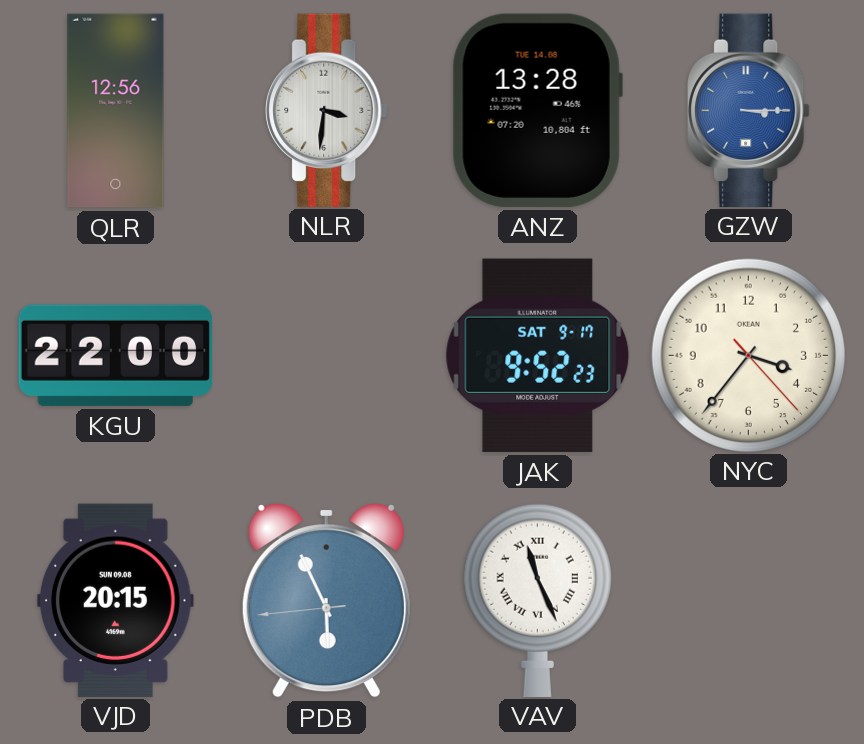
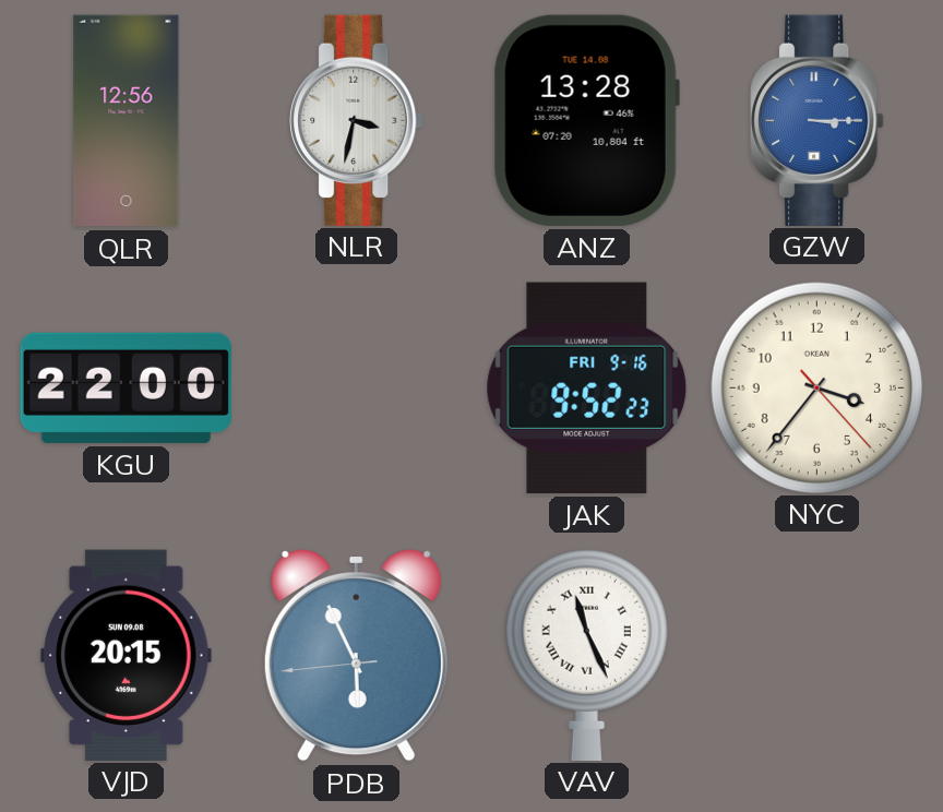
NLR: 3:31 -> 3:32 (357, 120)
JAK date: SAT 9-17 -> FRI 9-16 (587, 387)
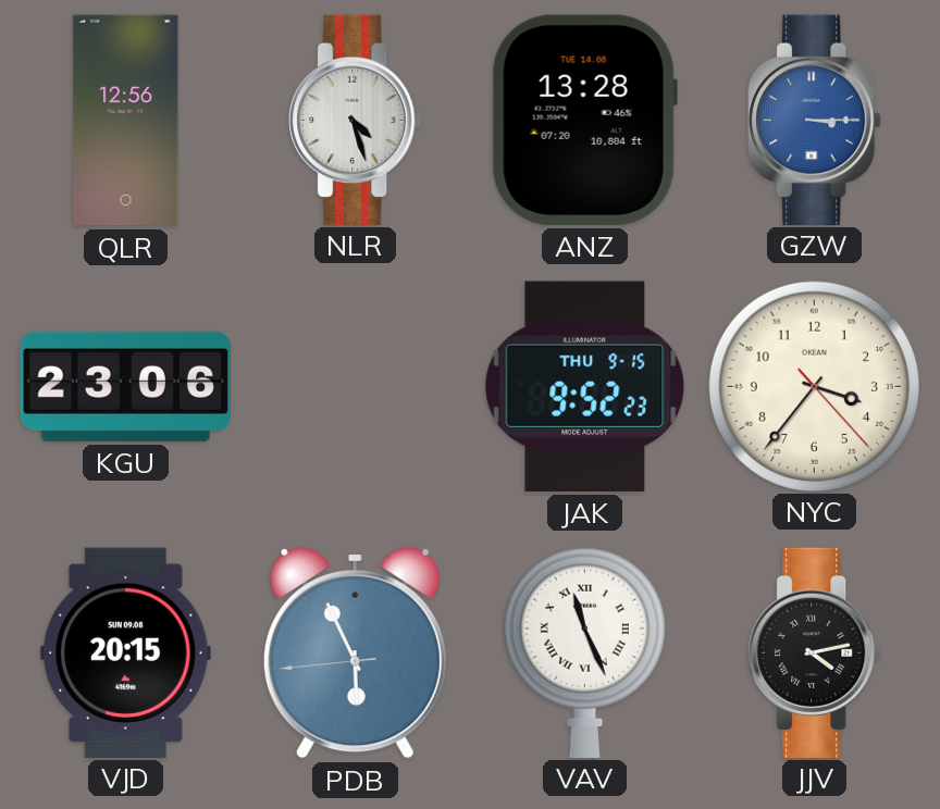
NLR: 3:32 -> 4:27 (356, 120)
KGU: 22:00 -> 23:06 (125, 386)
JAK date: FRI 9-16 -> THU 9-15 (585, 386)
JJV: none -> 4:13 (815, 652)
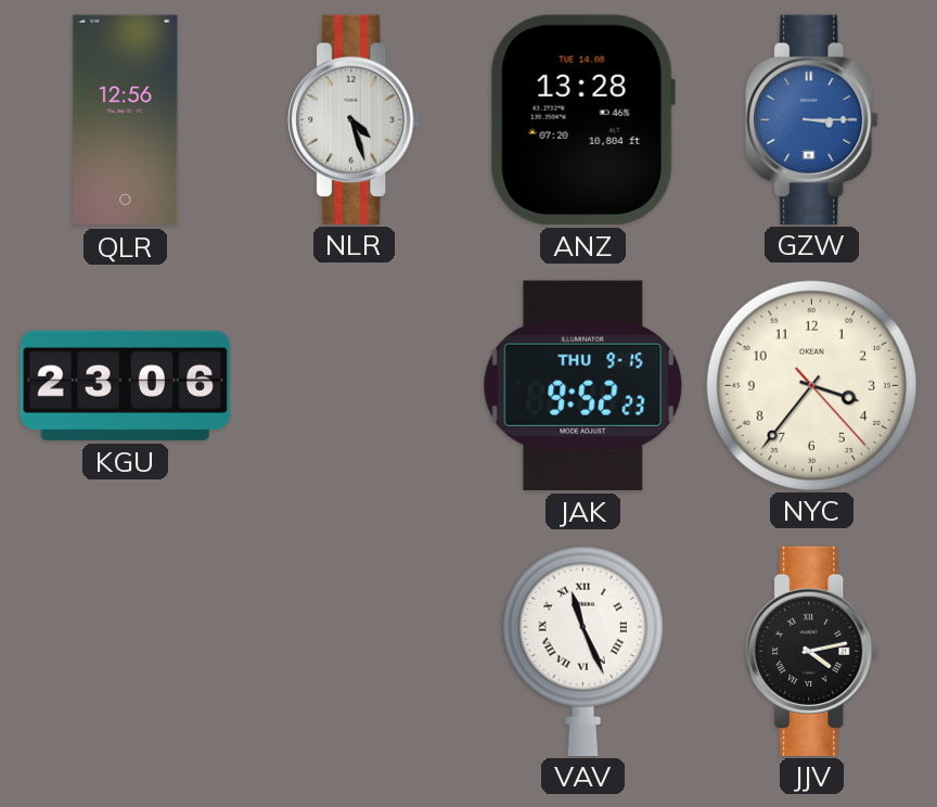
VJD: 20:15 -> none (126, 652)
PDB: 5:55 -> none (355, 654)
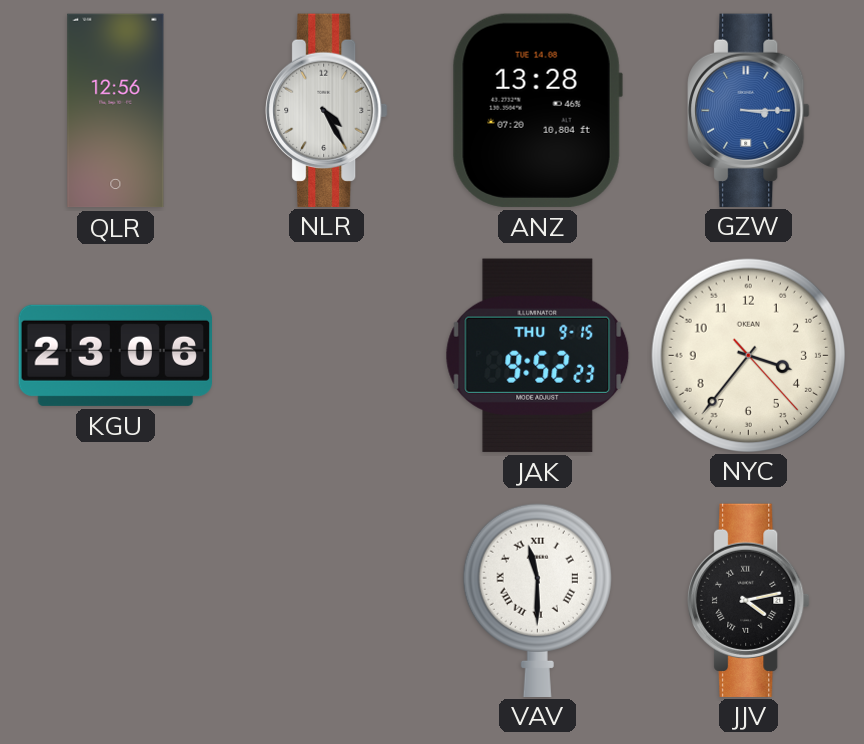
NLR: 4:27 -> 4:25 (327, 110)
VAV: 11:26 -> 11:30 (537, 600)
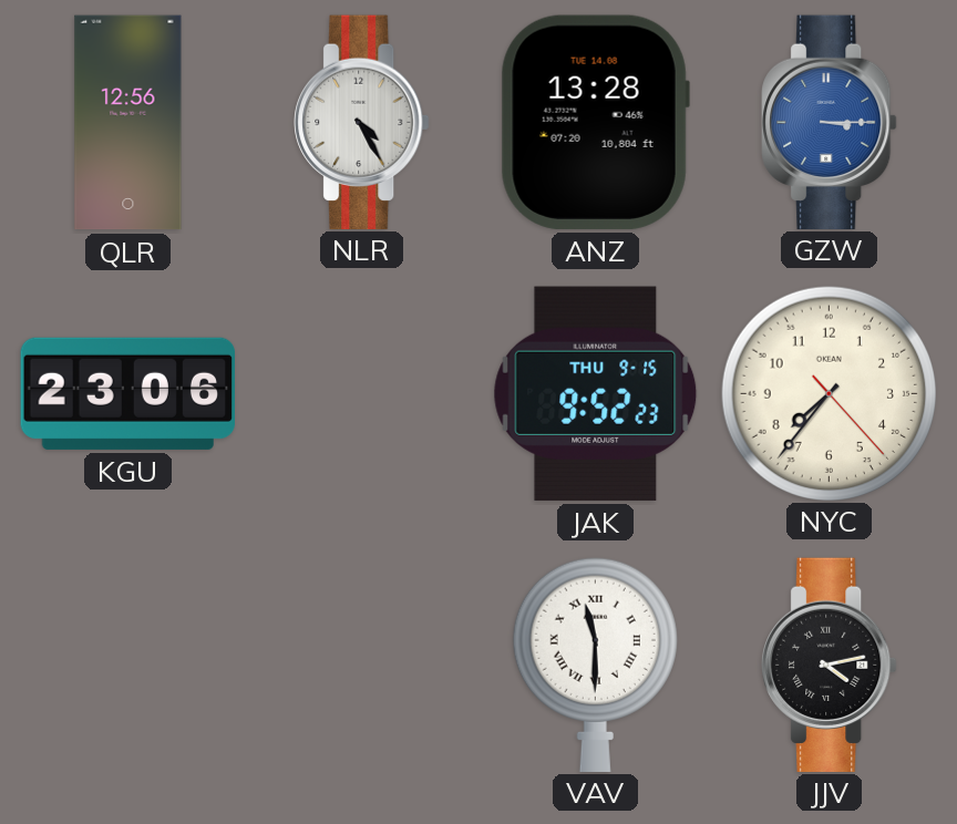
NYC: 3:36 -> 7:36 (829, 393)
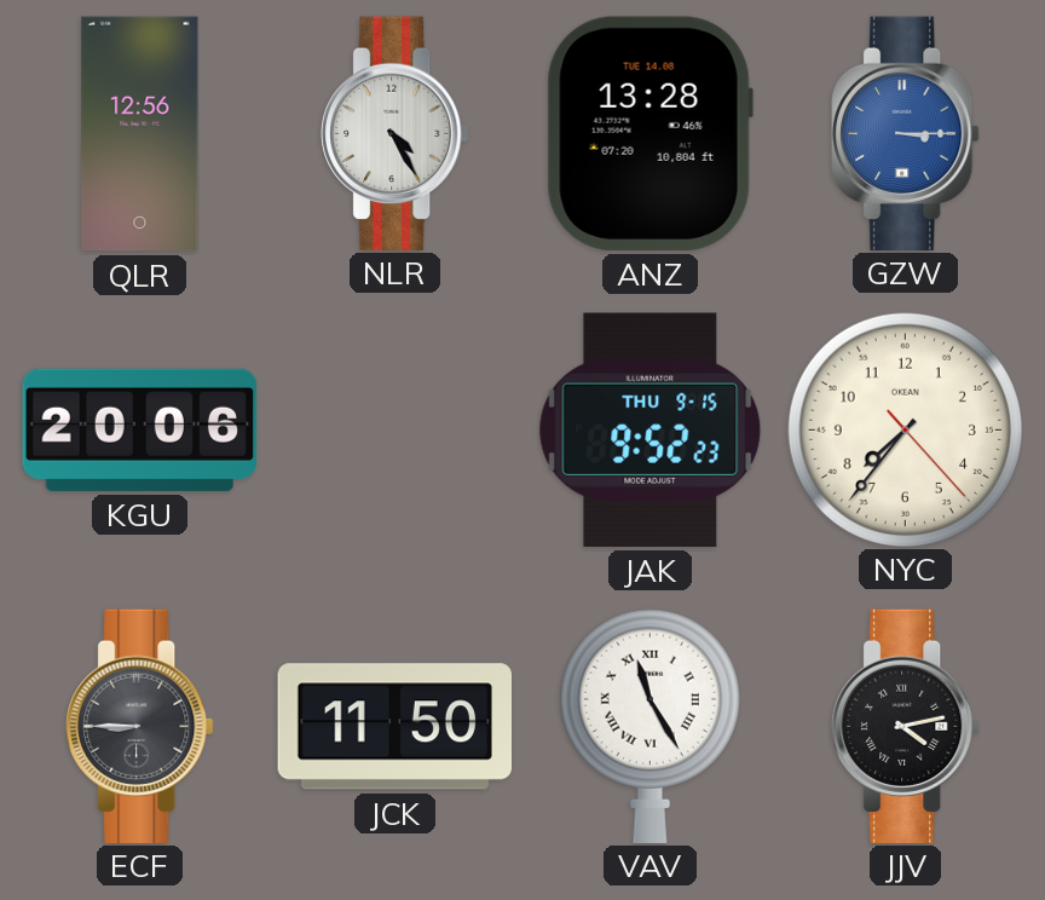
KGU: 23:06 -> 20:06 (139, 429)
ECF: none -> 8:45 (140, 726)
JCK: none -> 11:50 (394, 727)
VAV: 11:30 -> 11:25 (649, 726)
